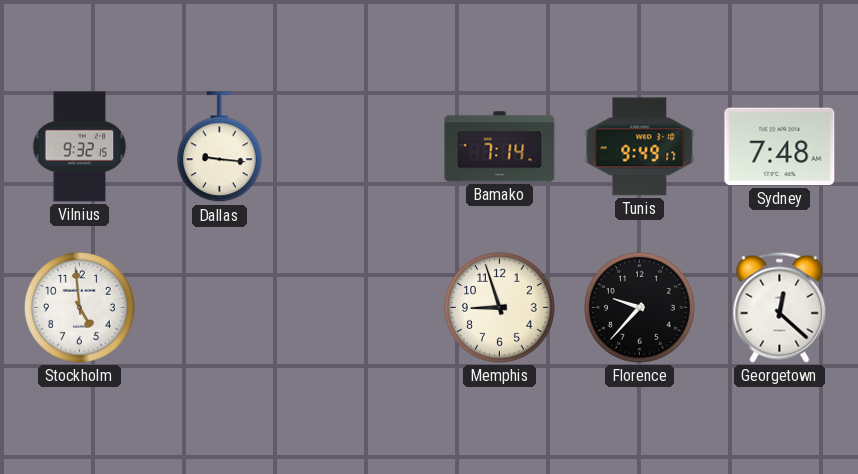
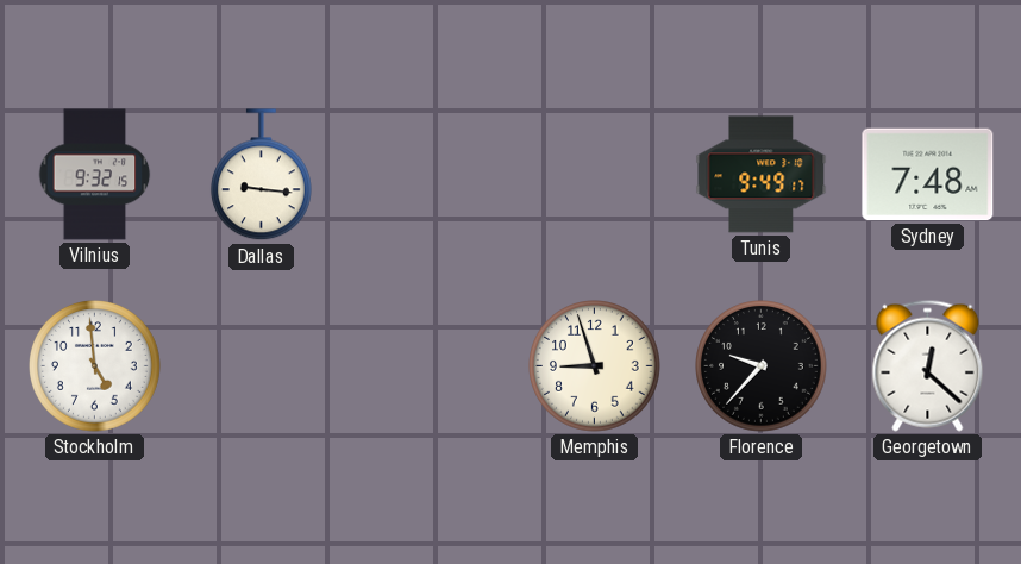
Bamako: 7:14 -> none (500, 147)
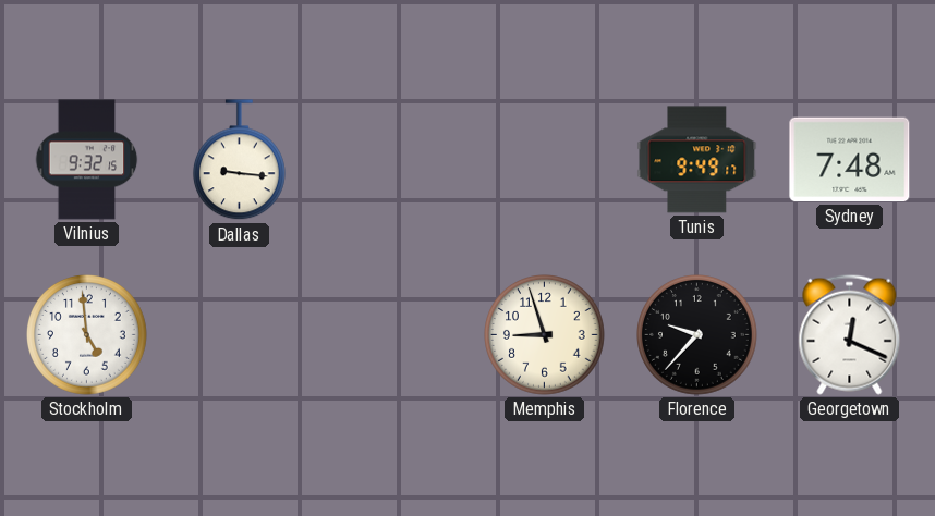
Georgetown: 12:22 -> 12:19 (850, 334)
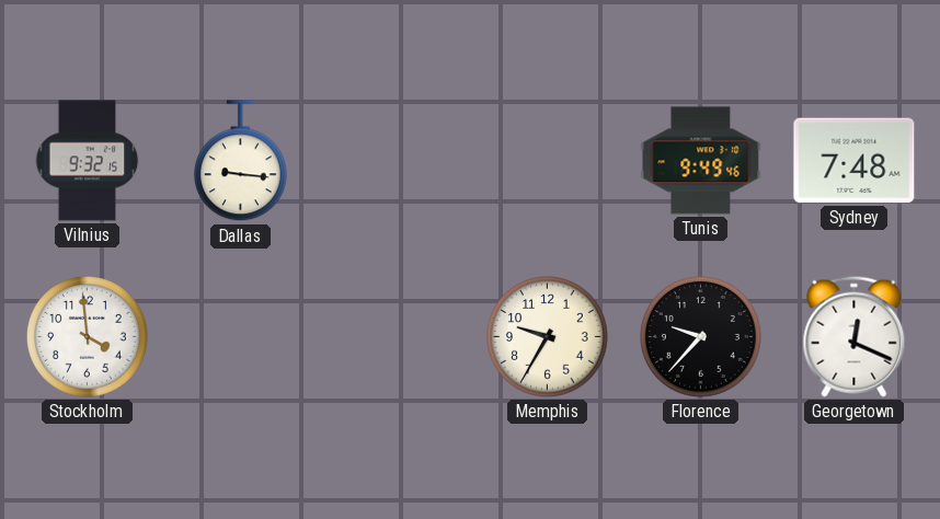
Tunis: 9:49:17 -> 9:49:46 (701, 161)
Stockholm: 4:59 -> 3:59 (88, 337)
Memphis: 8:57 -> 9:35 (548, 337)
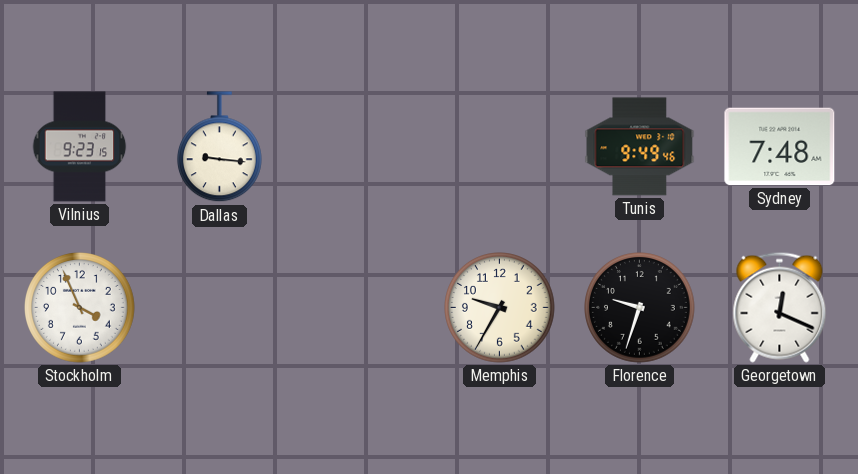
Vilnius: 9:32 -> 9:23 (80, 147)
Stockholm: 3:59 -> 3:56 (80, 308)
Florence: 9:37 -> 9:33 (640, 308)
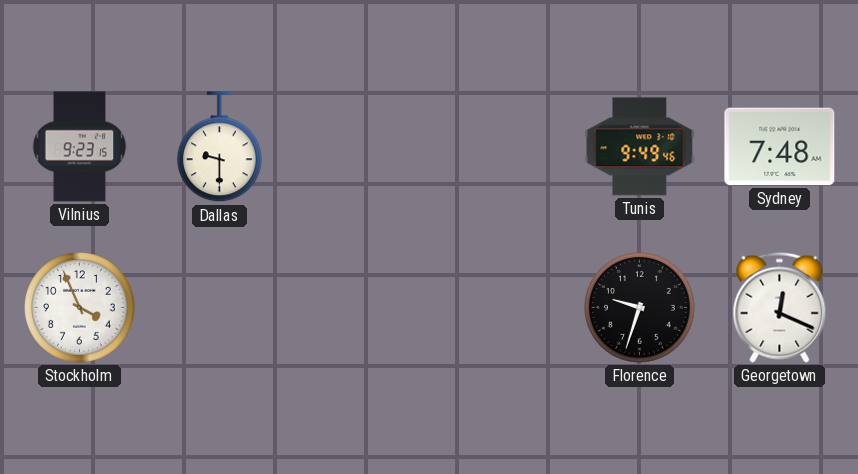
Dallas: 9:16 -> 9:30 (219, 147)
Memphis: 9:35 -> none (500, 308)
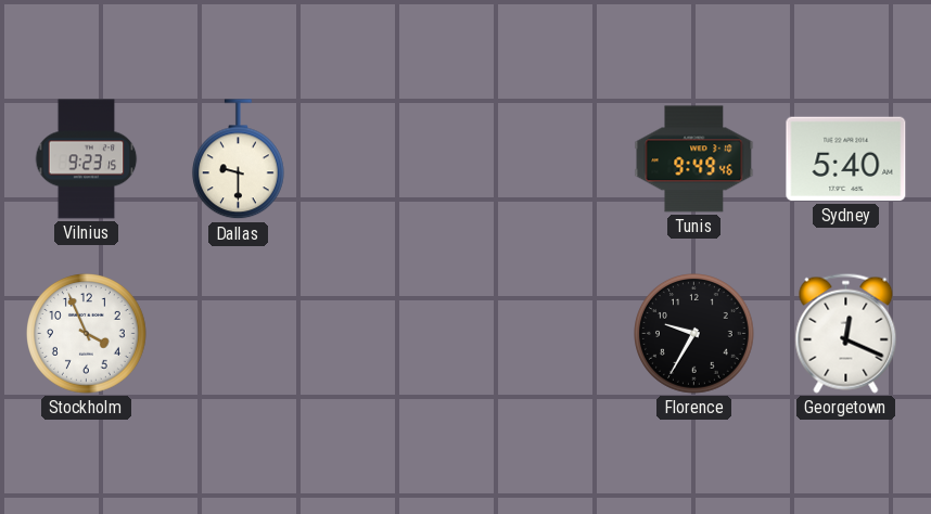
Sydney: 7:48 -> 5:40 (846, 159)
Florence: 9:33 -> 9:35 (694, 334)
